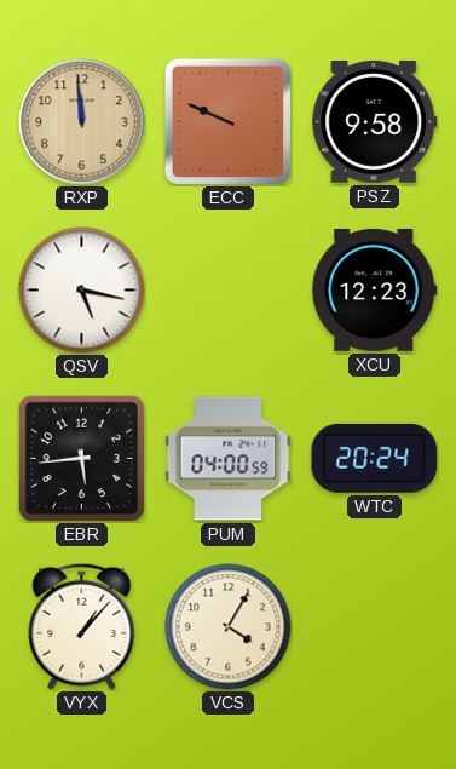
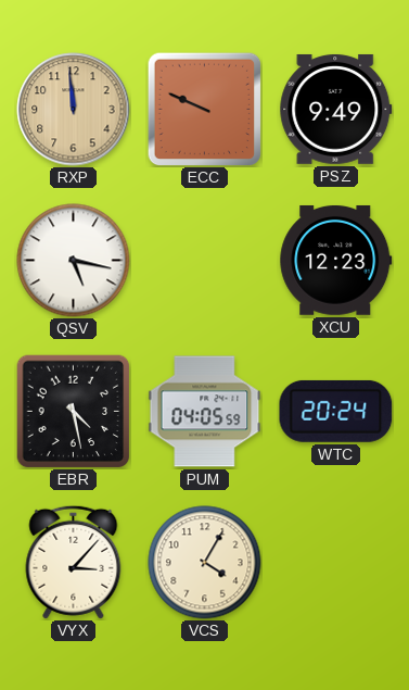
PSZ: 9:58 -> 9:49 (336, 109)
EBR: 5:44 -> 4:28 (73, 411)
PUM: 04:00 -> 04:05 (205, 412)
VYX: 1:07 -> 3:07 (74, 562)
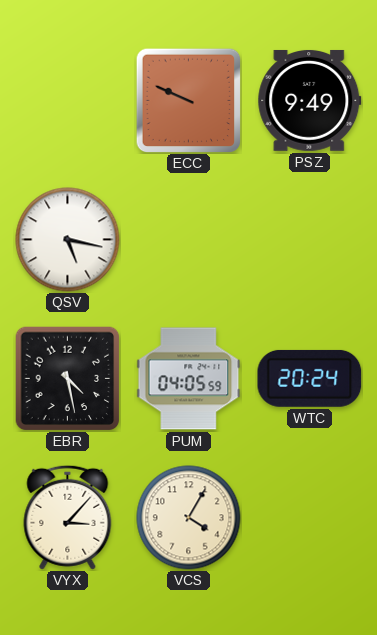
RXP: 11:59 -> none (74, 110)
XCU: 12:23 -> none (336, 260)
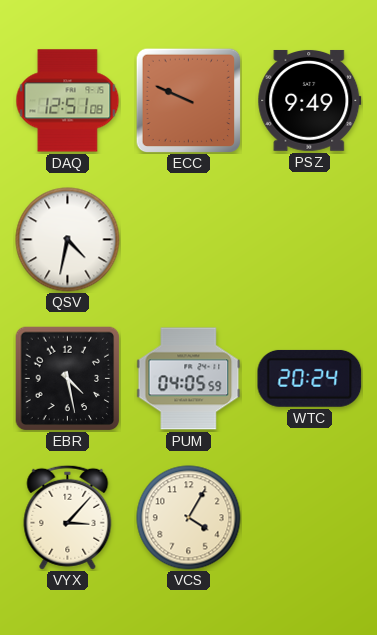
DAQ: none -> 12:51 (68, 101)
QSV: 5:17 -> 4:32 (68, 240)
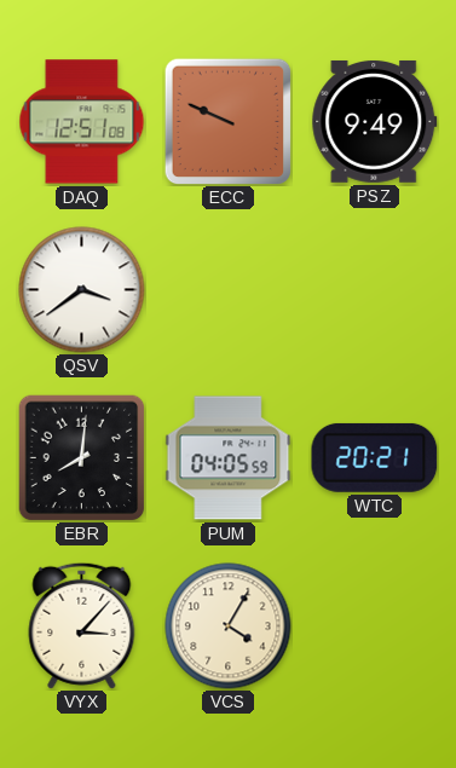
QSV: 4:32 -> 3:39 (82, 290)
EBR: 4:28 -> 8:01 (81, 457)
WTC: 20:24 -> 20:21 (375, 457)
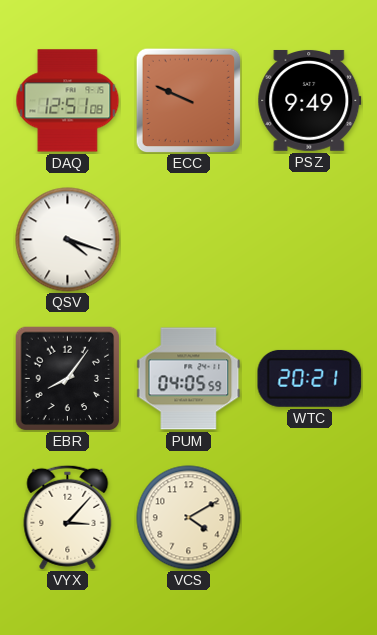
QSV: 3:39 -> 4:18 (68, 240)
EBR: 8:01 -> 8:06 (67, 378)
VCS: 4:05 -> 4:10 (189, 518)
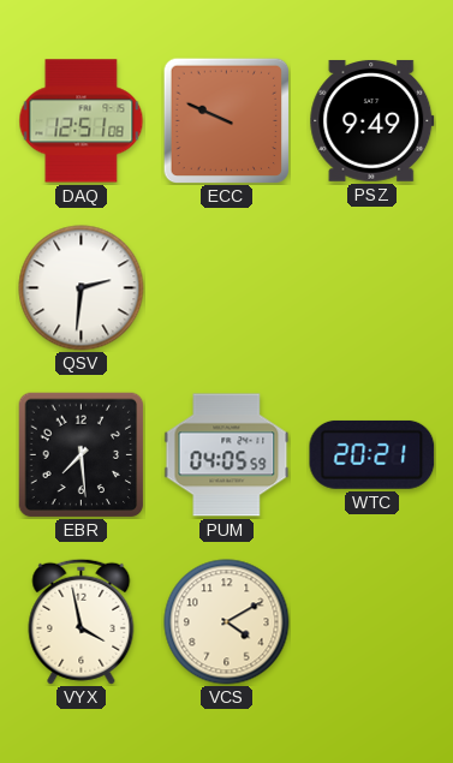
QSV: 4:18 -> 2:31 (82, 288)
EBR: 8:06 -> 7:29 (81, 454)
VYX: 3:07 -> 3:58 (82, 621)
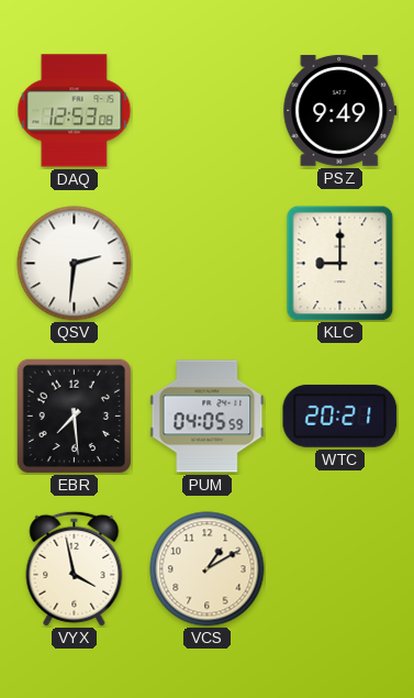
DAQ: 12:51 -> 12:53 (75, 111)
ECC: 9:49 -> none (226, 120)
KLC: none -> 9:00 (340, 264)
VCS: 4:10 -> 1:10 (208, 569)
